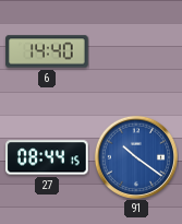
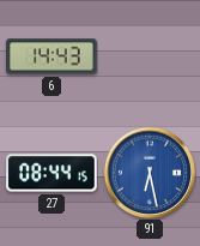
6: 14:40 -> 14:43 (51, 56)
91: 10:21 -> 6:28 (150, 173)
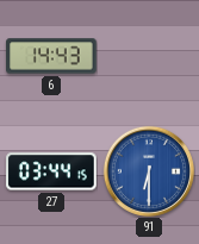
27: 08:44 -> 03:44 (51, 171)
91: 6:28 -> 6:30 (149, 171)
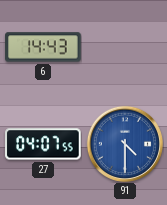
27: 03:44 -> 04:07 (43, 144)
91: 6:30 -> 4:30 (125, 144)
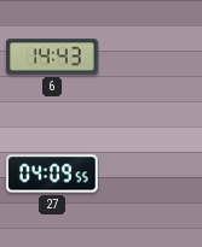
27: 04:07 -> 04:09 (52, 174)
91: 4:30 -> none (125, 144)
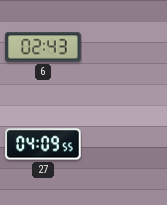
6: 14:43 -> 02:43 (43, 47)
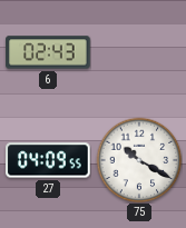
75: none -> 10:20 (139, 160)
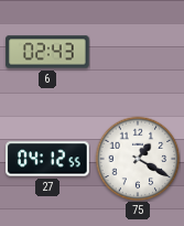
27: 04:09 -> 04:12 (47, 159)
75: 10:20 -> 1:20 (138, 159)
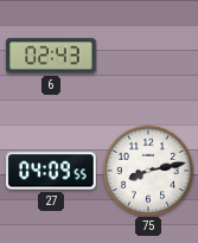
27: 04:12 -> 04:09 (51, 171)
75: 1:20 -> 8:13 (148, 171)
